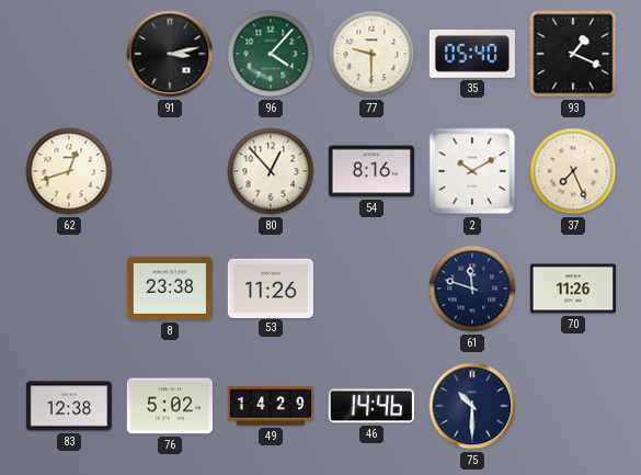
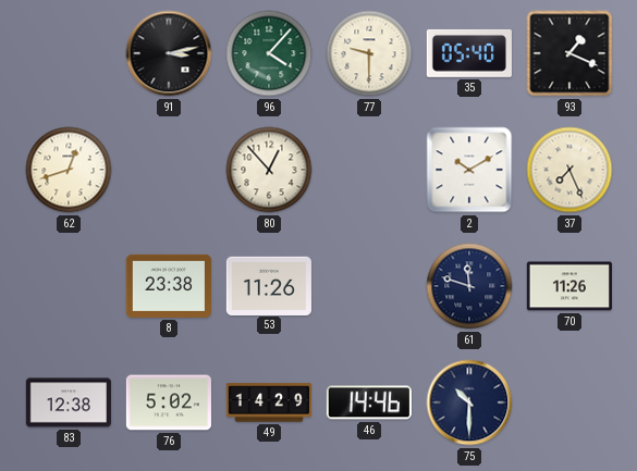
54: 8:16 -> none (371, 171)
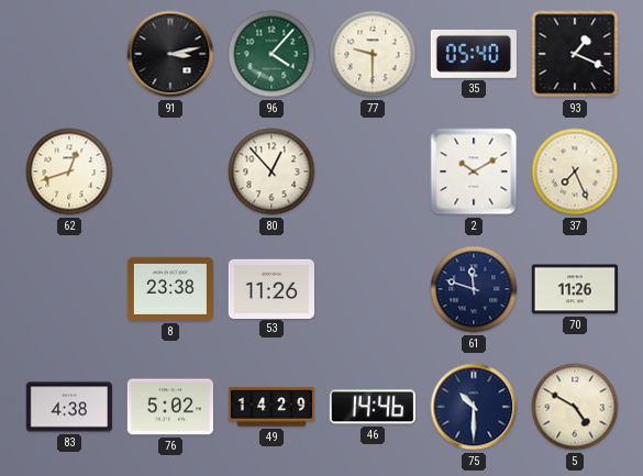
83: 12:38 -> 4:38 (69, 407)
5: none -> 4:50 (575, 407)
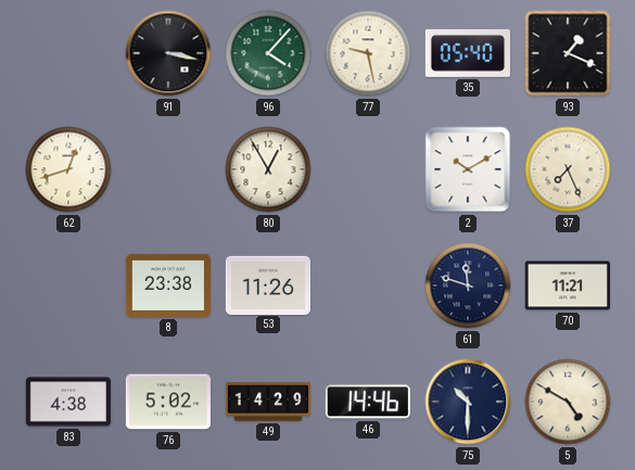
91: 3:13 -> 3:17 (168, 53)
77: 9:30 -> 9:28 (368, 53)
80: 12:53 -> 12:55 (268, 169)
70: 11:26 -> 11:21 (568, 285)
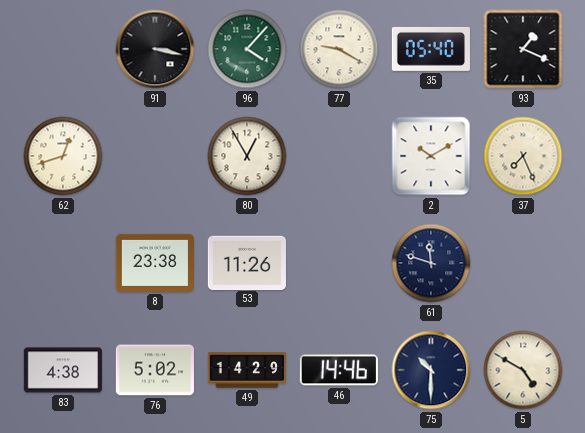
77: 9:28 -> 9:20 (339, 49)
70: 11:21 -> none (568, 285)
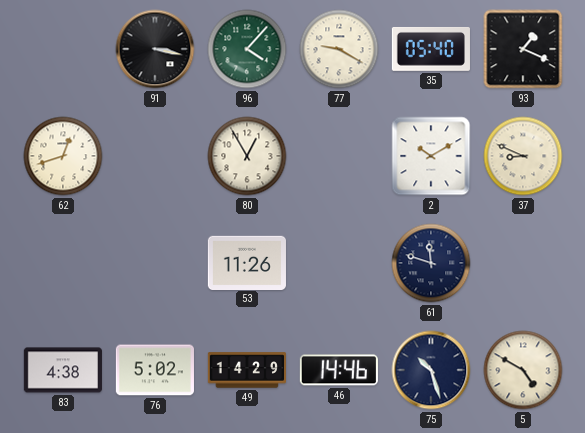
37: 7:26 -> 8:49 (523, 156)
8: 23:38 -> none (155, 263)
75: 10:30 -> 10:27 (431, 370)
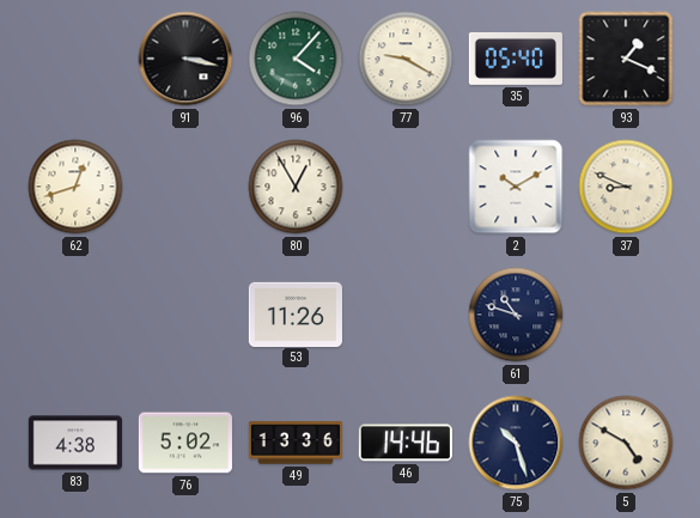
61: 11:48 -> 10:48 (516, 315)
49: 14:29 -> 13:36 (294, 443)
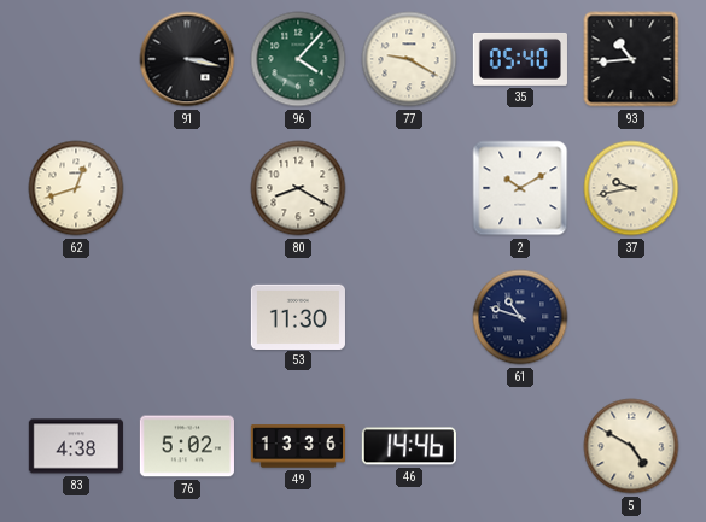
93: 1:19 -> 10:44 (631, 59)
80: 12:55 -> 8:20 (298, 188)
37: 8:49 -> 9:43 (631, 188)
53: 11:26 -> 11:30 (298, 316)
75: 10:27 -> none (516, 443)
